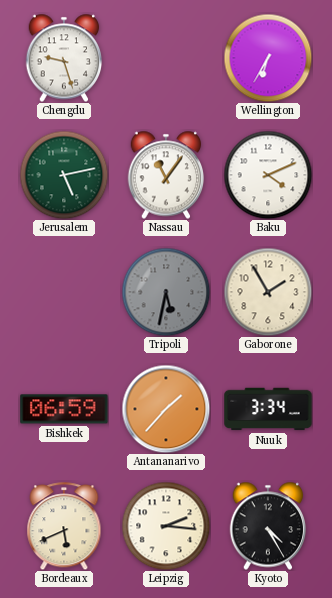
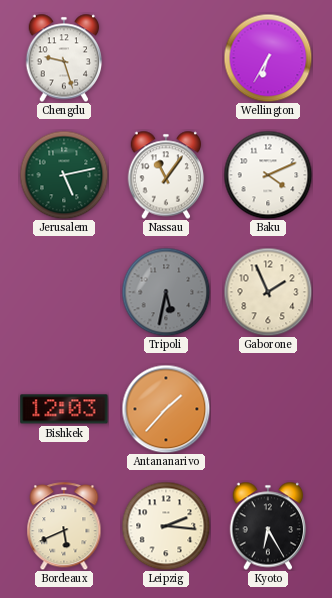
Gaborone: 1:55 -> 1:56 (268, 292)
Bishkek: 06:59 -> 12:03 (64, 409)
Nuuk: 3:34 -> none (268, 409)
Kyoto: 4:25 -> 6:25 (268, 526)
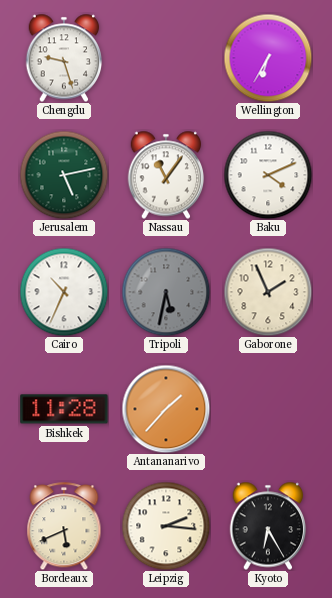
Cairo: none -> 10:34 (64, 292)
Bishkek: 12:03 -> 11:28 (64, 409)
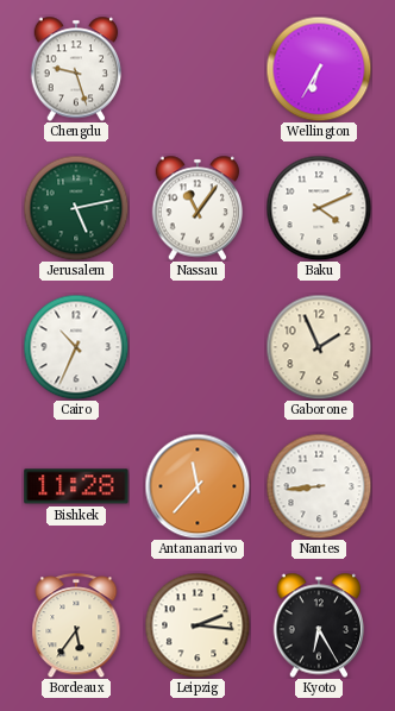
Tripoli: 5:32 -> none (166, 292)
Antananarivo: 1:37 -> 11:37 (197, 486)
Nantes: none -> 8:44 (319, 486)
Bordeaux: 5:41 -> 5:36 (76, 625)
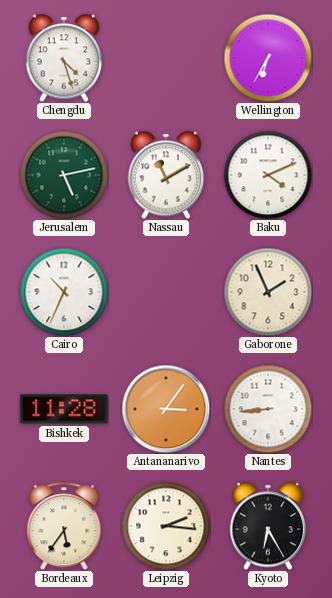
Chengdu: 9:27 -> 4:27 (64, 58)
Nassau: 11:06 -> 11:10 (166, 175)
Antananarivo: 11:37 -> 3:06 (166, 409)
